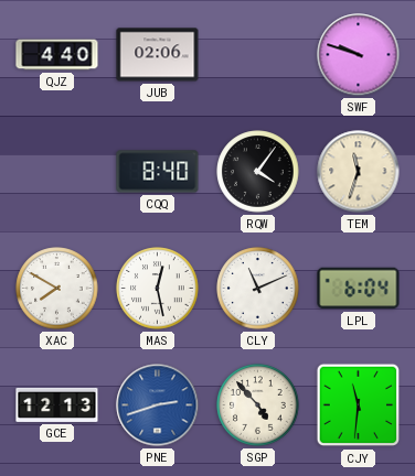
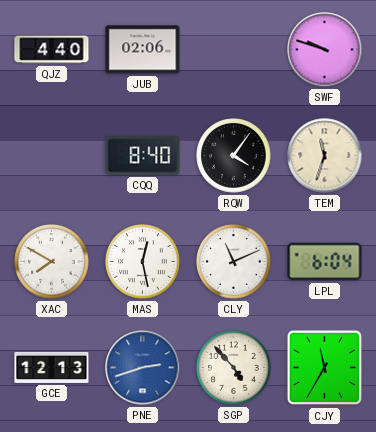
CJY: 11:31 -> 11:35 (325, 368)
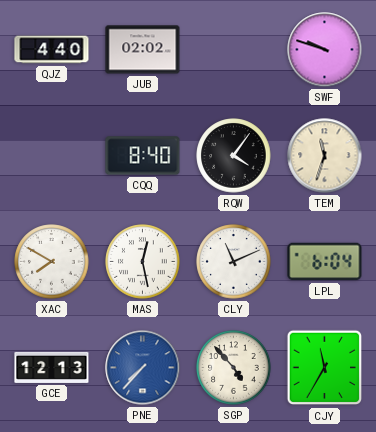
JUB: 02:06 -> 02:02 (143, 50)
PNE: 2:42 -> 7:37 (143, 368)
